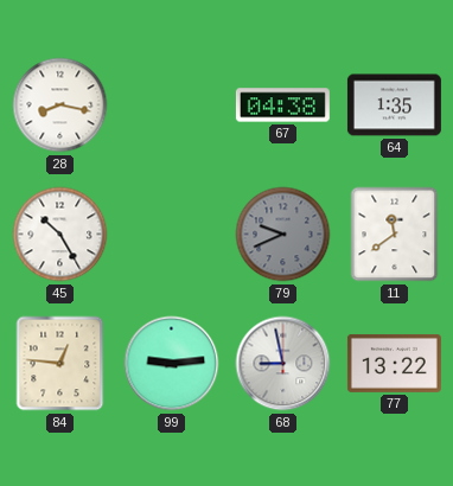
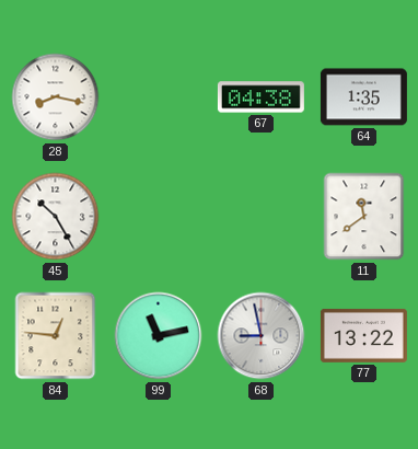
79: 9:41 -> none (283, 235)
99: 9:14 -> 11:13 (159, 336)
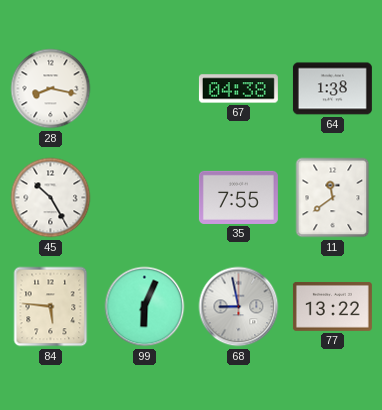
64: 1:35 -> 1:38 (332, 89)
35: none -> 7:55 (238, 197)
84: 12:46 -> 5:46 (51, 307)
99: 11:13 -> 6:04 (145, 307)
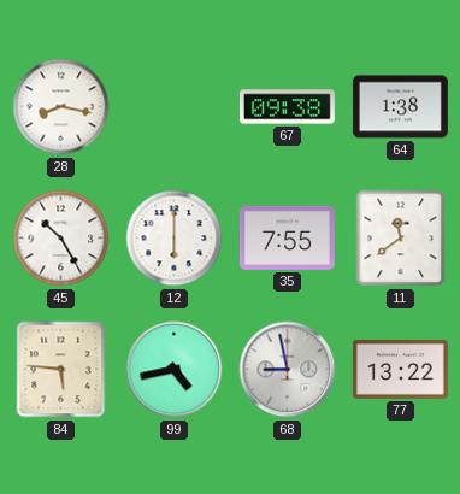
67: 04:38 -> 09:38 (287, 107)
12: none -> 6:00 (175, 239)
99: 6:04 -> 4:43 (175, 370)
